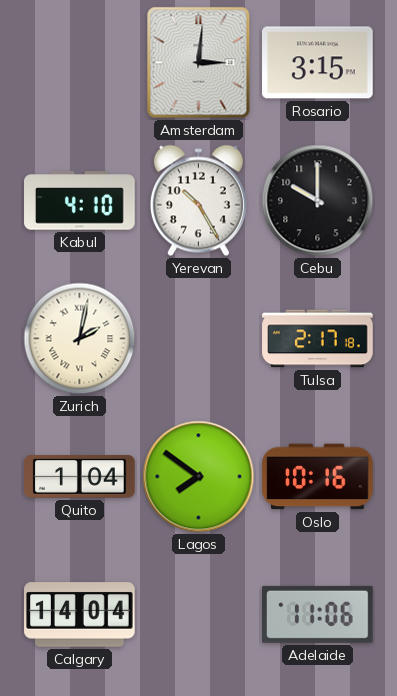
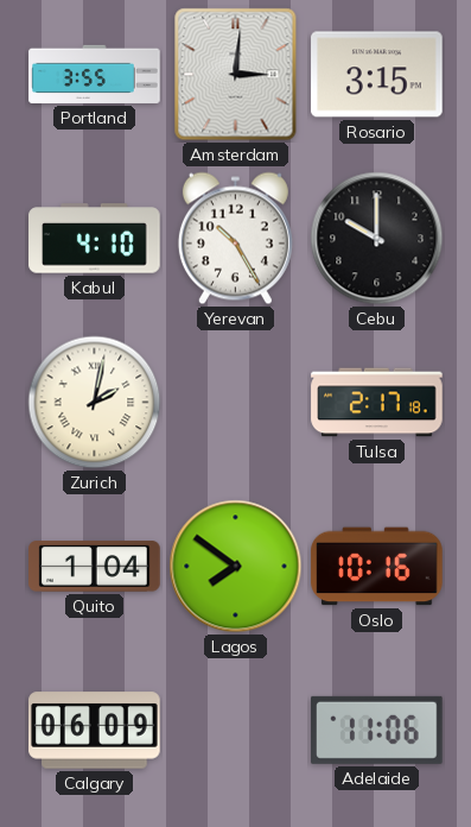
Portland: none -> 3:55 (95, 74)
Calgary: 14:04 -> 06:09 (95, 731)
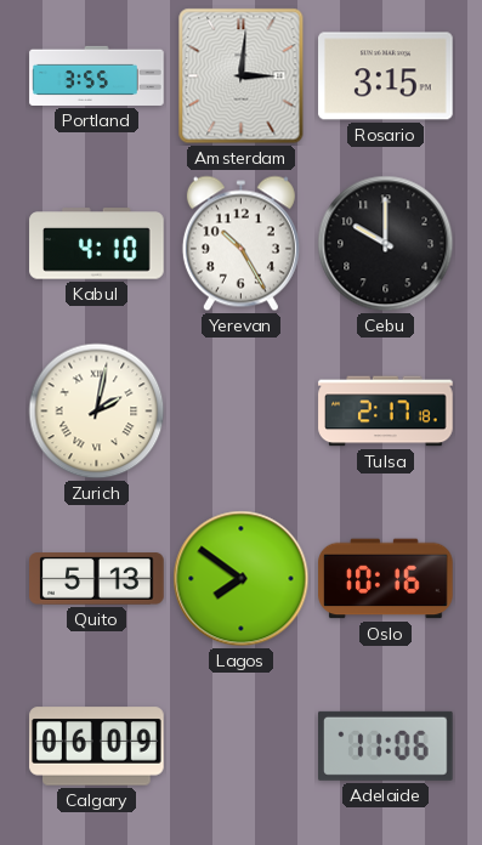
Quito: 1:04 -> 5:13 (97, 579)
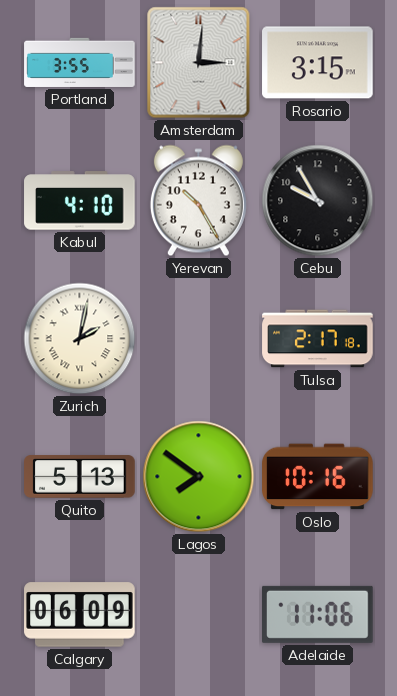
Cebu: 10:00 -> 9:55 (318, 201)
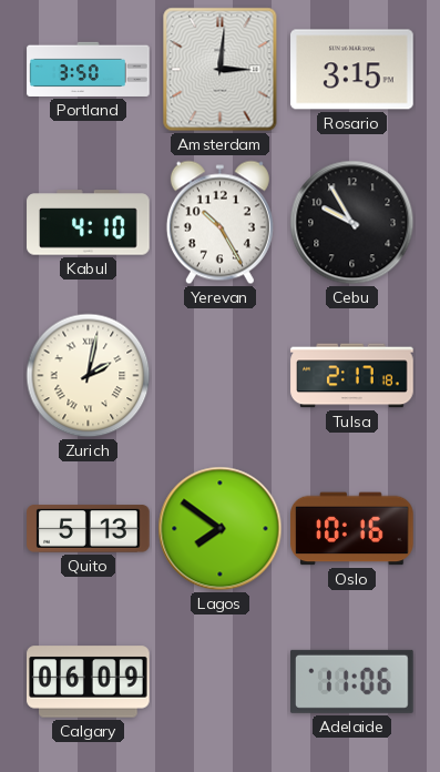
Portland: 3:55 -> 3:50 (89, 69)
